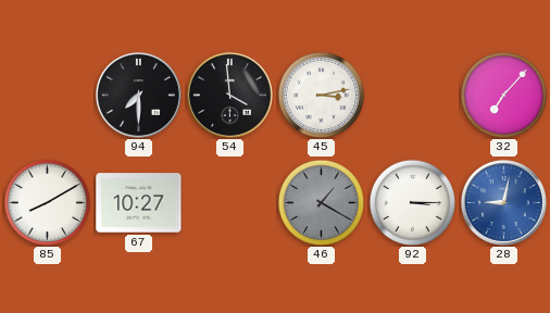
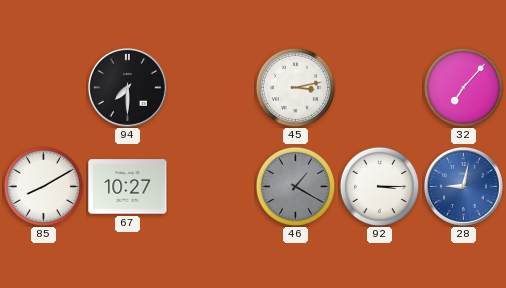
54: 3:59 -> none (229, 95)
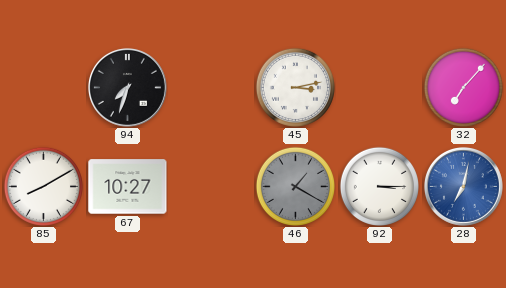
94: 7:30 -> 7:33 (127, 87)
28: 9:02 -> 7:02 (463, 186)
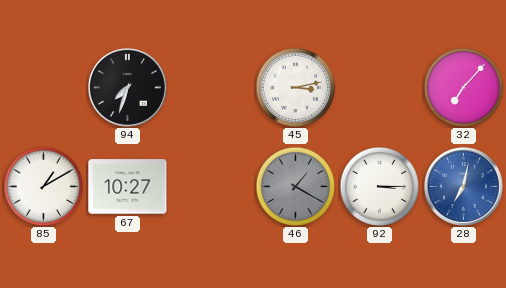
85: 8:10 -> 1:10 (43, 186)
